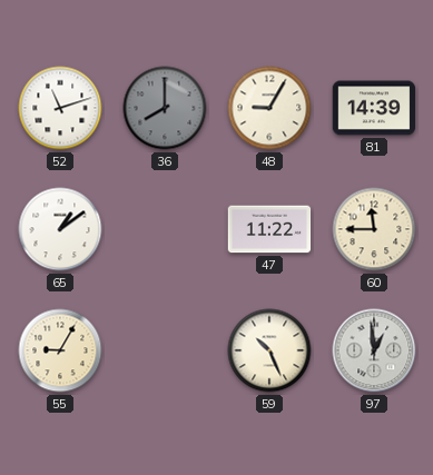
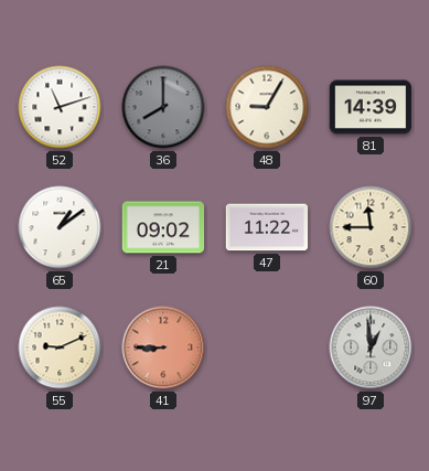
21: none -> 09:02 (163, 227)
55: 9:05 -> 9:11 (60, 347)
41: none -> 8:45 (163, 347)
59: 10:26 -> none (269, 350)
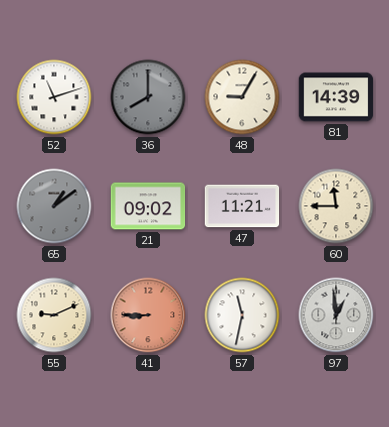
65 dial: white -> grey (54, 206)
47: 11:22 -> 11:21 (242, 206)
57: none -> 11:32 (242, 315)
